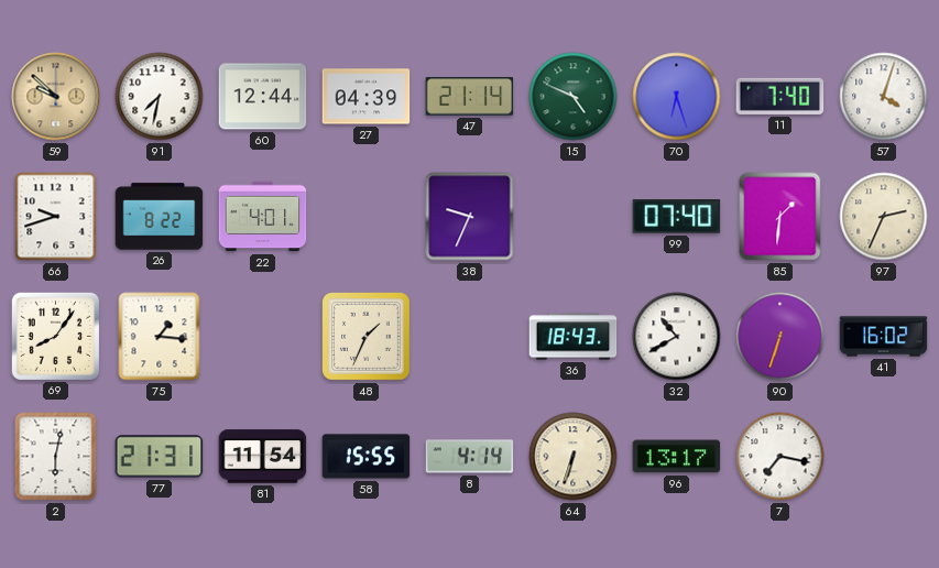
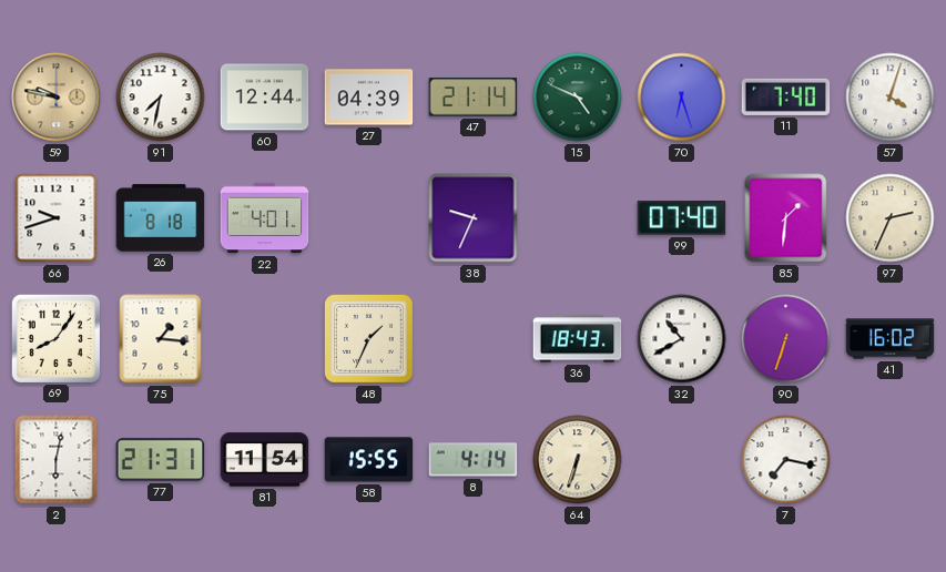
59: 9:52 -> 9:47 (57, 98)
26: 8:22 -> 8:18 (161, 218)
96: 13:17 -> none (677, 457)
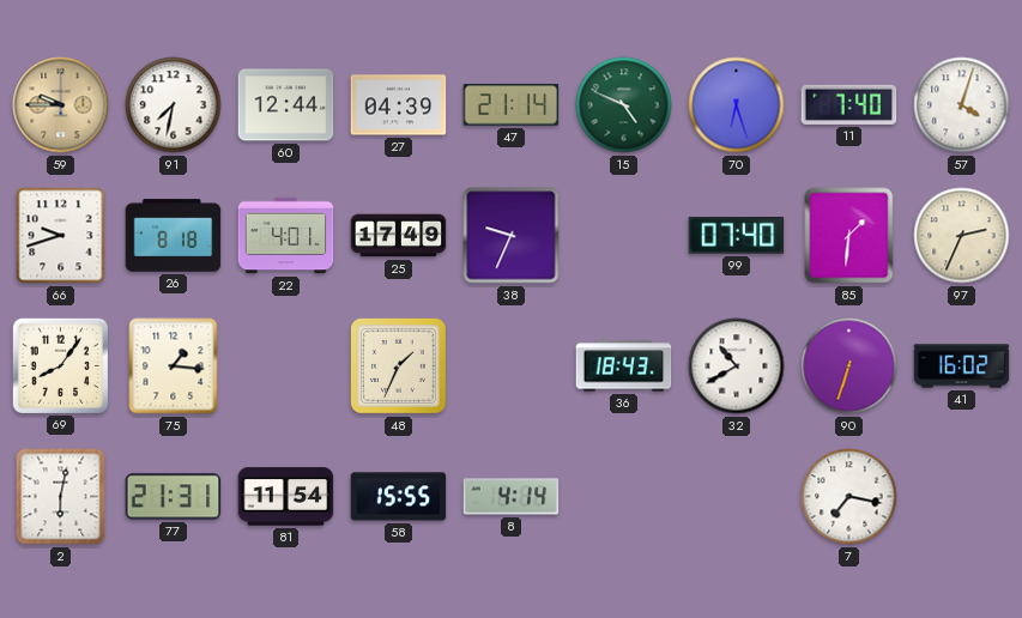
59: 9:47 -> 9:45 (61, 105)
25: none -> 17:49 (399, 236)
64: 6:33 -> none (578, 460)
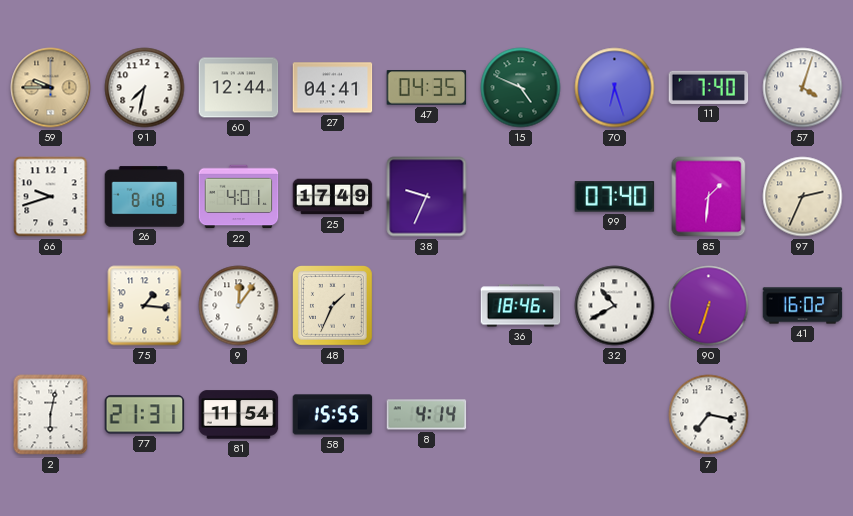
27: 04:39 -> 04:41 (333, 88)
47: 21:14 -> 04:35 (427, 88)
69: 8:06 -> none (60, 365)
9: none -> 12:06 (239, 306)
36: 18:43 -> 18:46 (521, 306)
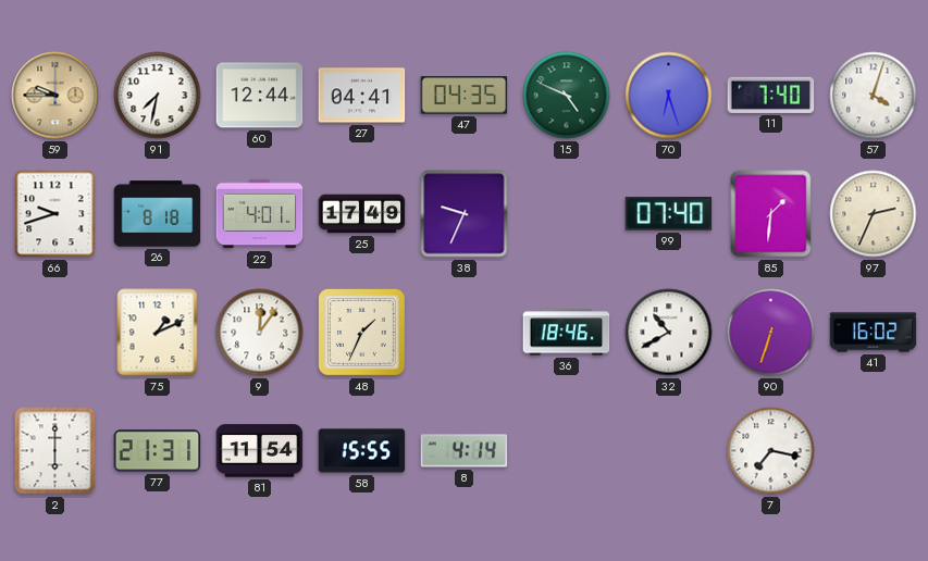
75: 1:16 -> 1:11 (158, 333)
2: 6:02 -> 6:00 (55, 451)
